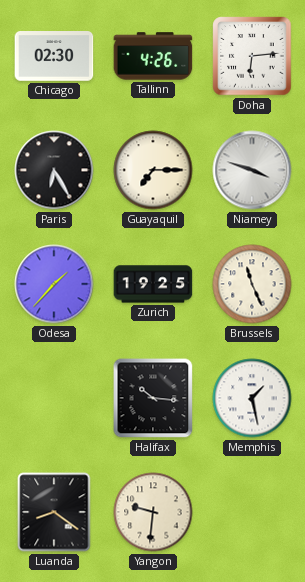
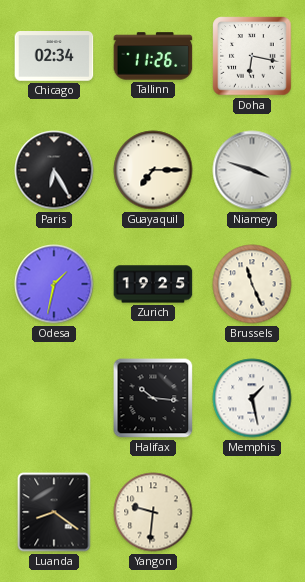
Chicago: 02:30 -> 02:34 (54, 57)
Tallinn: 4:26 -> 11:26 (153, 56)
Doha: 6:14 -> 6:17 (252, 56)
Odesa: 1:37 -> 1:32 (54, 284)
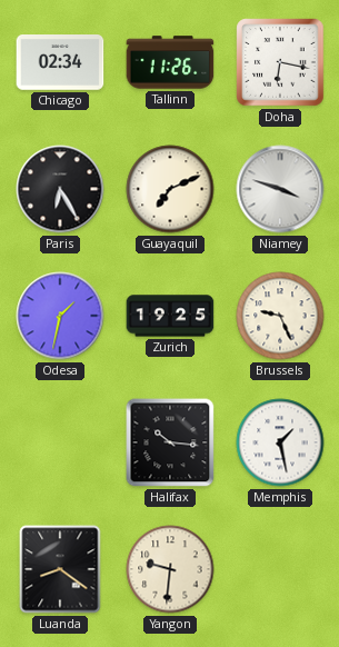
Guayaquil: 7:15 -> 7:11 (170, 189)
Brussels: 11:26 -> 9:26 (280, 316)
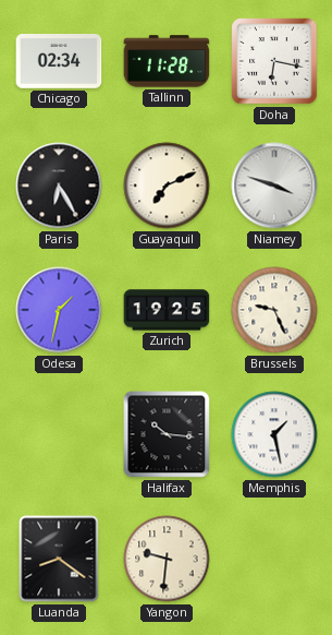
Tallinn: 11:26 -> 11:28 (167, 61)
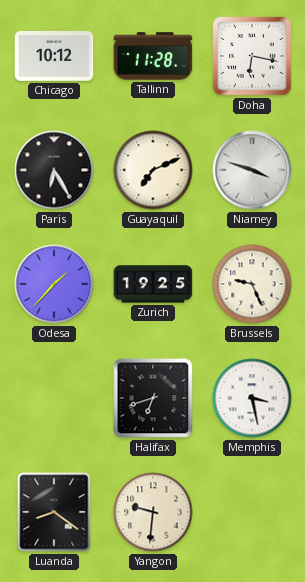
Chicago: 02:34 -> 10:12 (54, 57)
Odesa: 1:32 -> 1:37 (54, 284)
Halifax: 10:16 -> 6:42 (153, 398)
Memphis: 1:28 -> 3:28 (252, 398)
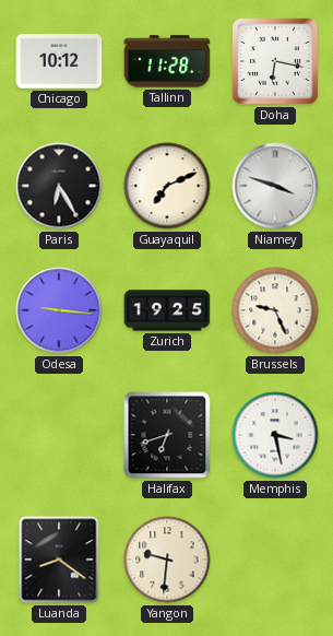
Odesa: 1:37 -> 9:16 (59, 310)
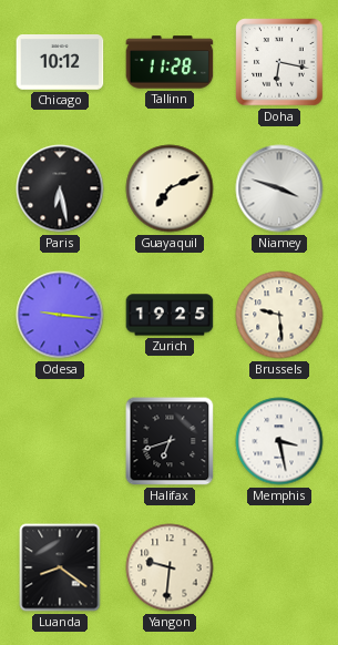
Paris: 6:25 -> 6:28 (60, 188)
Brussels: 9:26 -> 9:29 (279, 315)
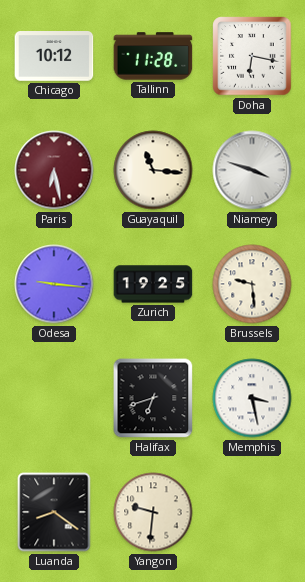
Paris dial: black -> burgundy (54, 170)
Guayaquil: 7:11 -> 11:16 (153, 170)
